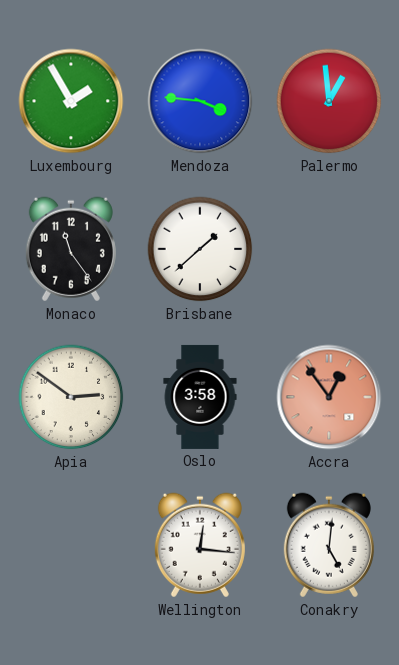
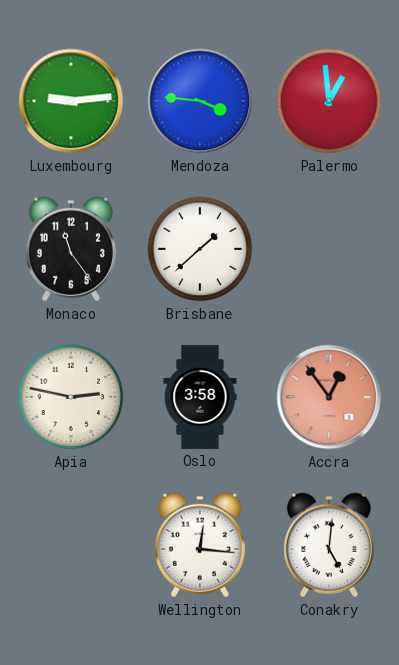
Luxembourg: 1:55 -> 9:14 (71, 101)
Apia: 2:51 -> 2:47 (71, 397)
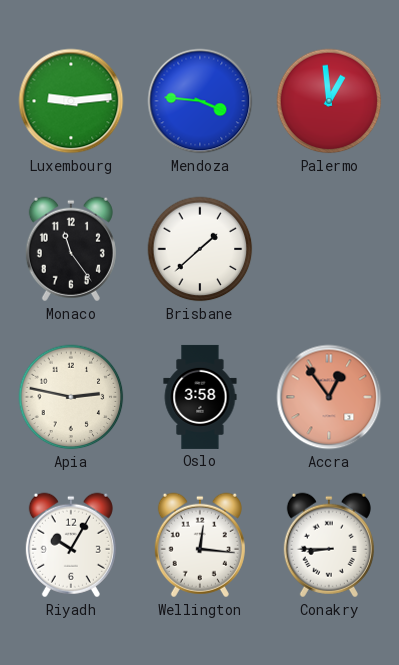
Riyadh: none -> 10:05 (71, 545)
Conakry: 5:01 -> 8:45 (329, 545)
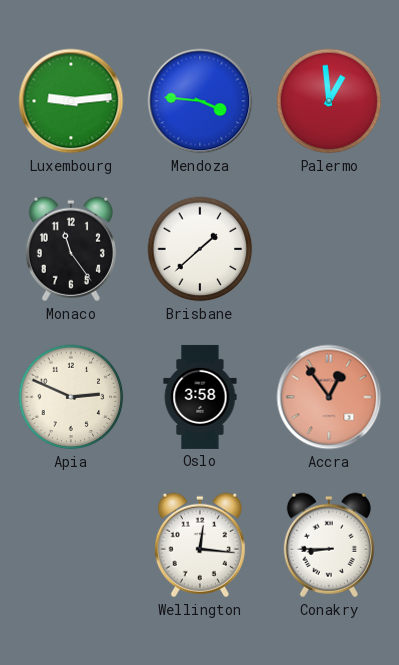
Apia: 2:47 -> 2:49 (71, 397)
Riyadh: 10:05 -> none (71, 545)
